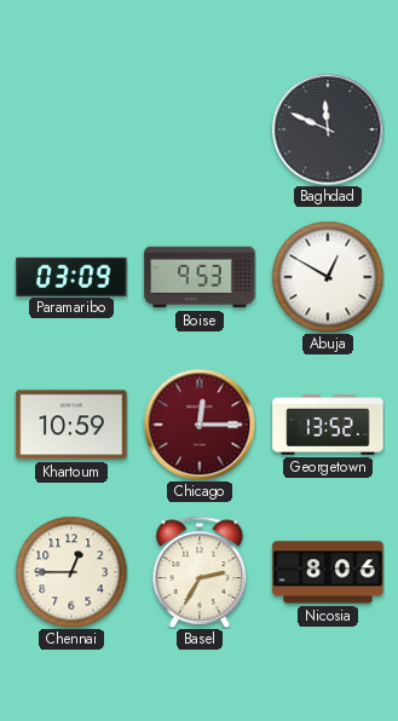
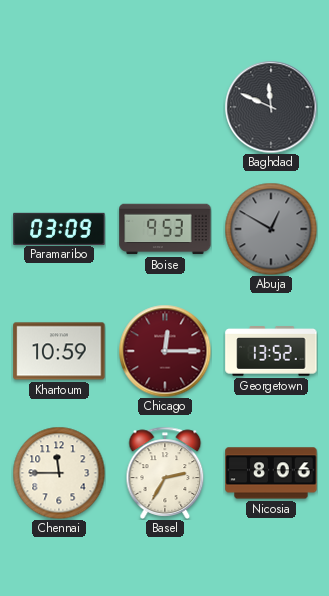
Abuja dial: white -> grey (271, 229)
Chennai: 12:45 -> 11:45 (59, 473)
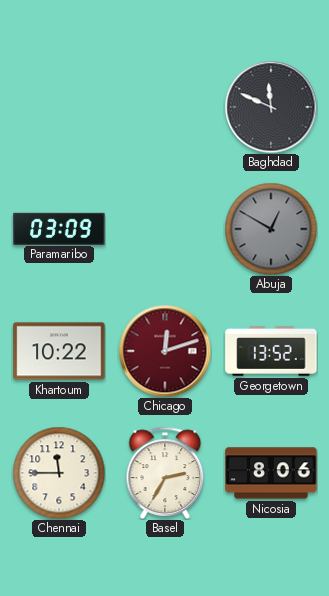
Boise: 9:53 -> none (165, 229)
Khartoum: 10:59 -> 10:22 (59, 351)
Chicago: 12:15 -> 12:12 (165, 351)
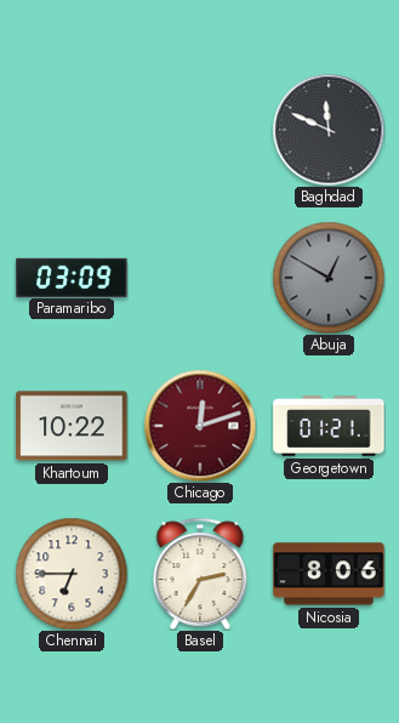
Georgetown: 13:52 -> 01:21 (329, 427)
Chennai: 11:45 -> 6:45 (72, 574)
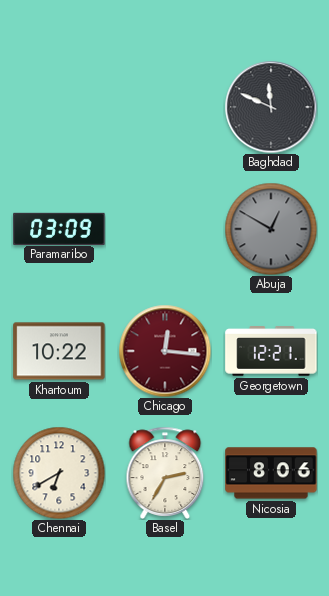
Chicago: 12:12 -> 12:16 (165, 351)
Georgetown: 01:21 -> 12:21 (271, 352)
Chennai: 6:45 -> 6:40 (59, 473)
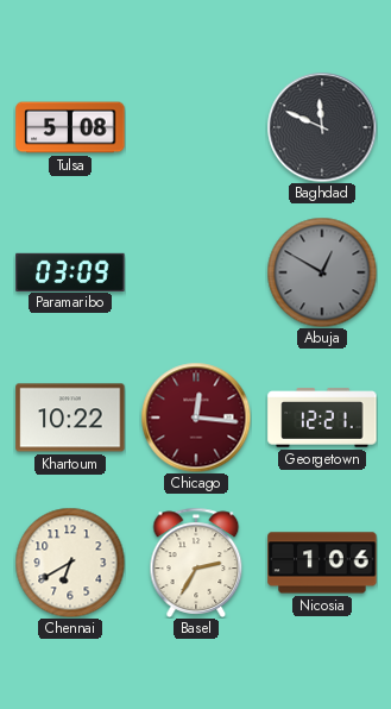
Tulsa: none -> 5:08 (70, 127)
Nicosia: 8:06 -> 1:06 (322, 563)
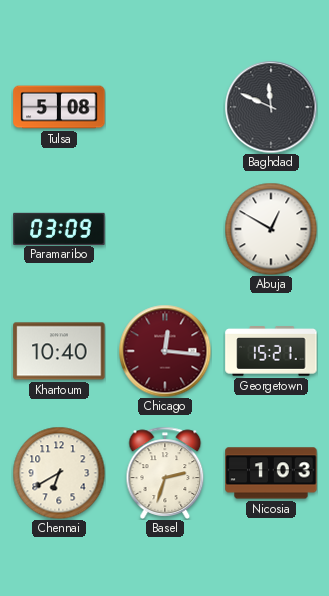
Abuja dial: grey -> white (271, 229)
Khartoum: 10:22 -> 10:40 (59, 351)
Georgetown: 12:21 -> 15:21 (271, 352)
Basel: 2:35 -> 2:33 (165, 473)
Nicosia: 1:06 -> 1:03 (271, 473)
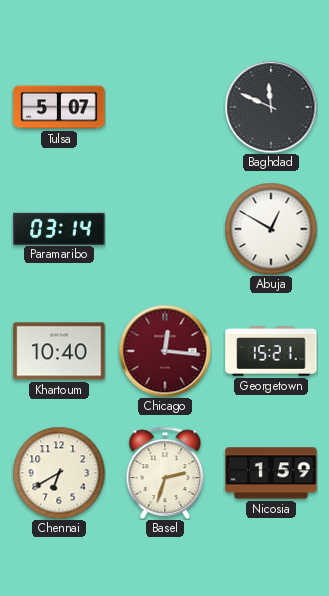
Tulsa: 5:08 -> 5:07 (59, 107)
Paramaribo: 03:09 -> 03:14 (59, 228)
Nicosia: 1:03 -> 1:59 (271, 473)
